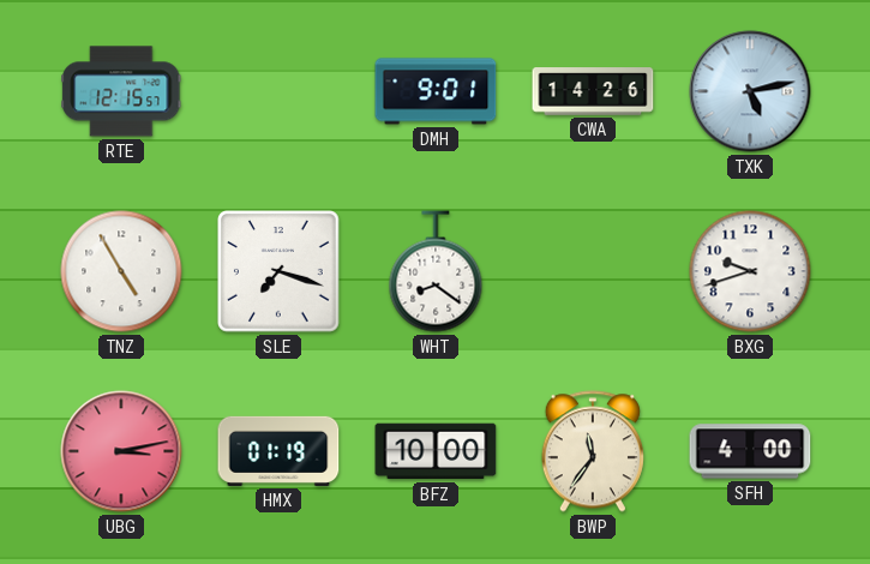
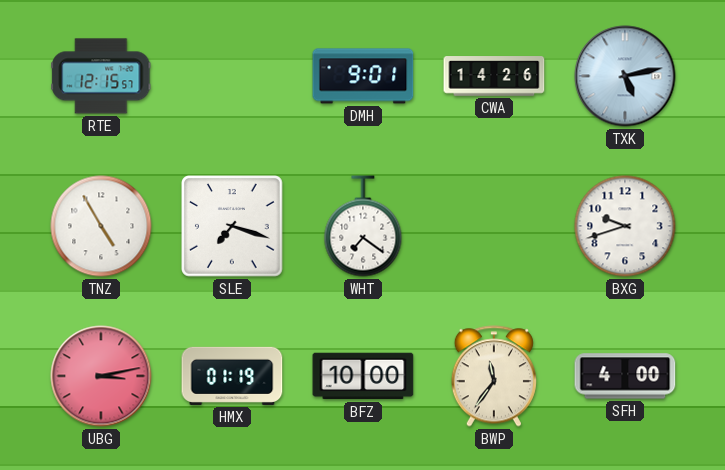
WHT: 8:21 -> 7:21 (363, 226)
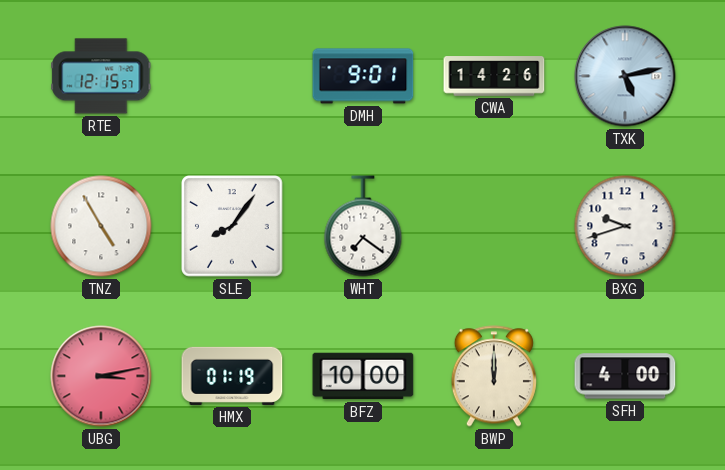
SLE: 7:18 -> 8:06 (233, 227)
BWP: 11:36 -> 12:00 (494, 376)
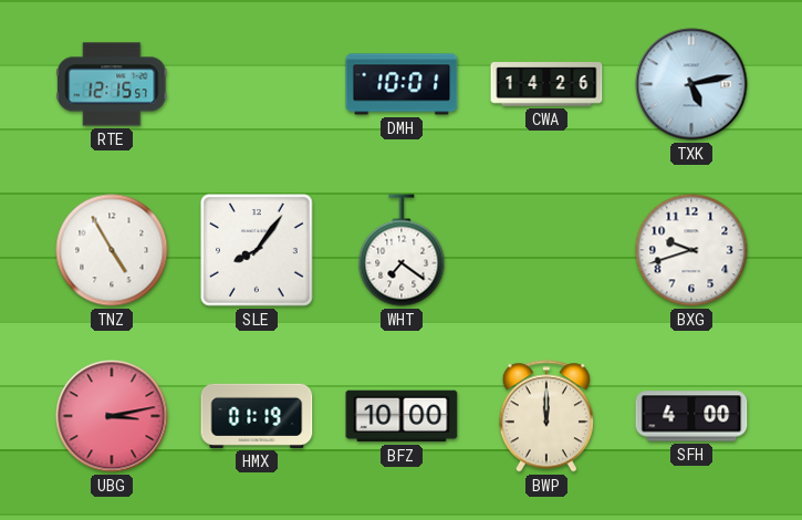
DMH: 9:01 -> 10:01 (402, 84)
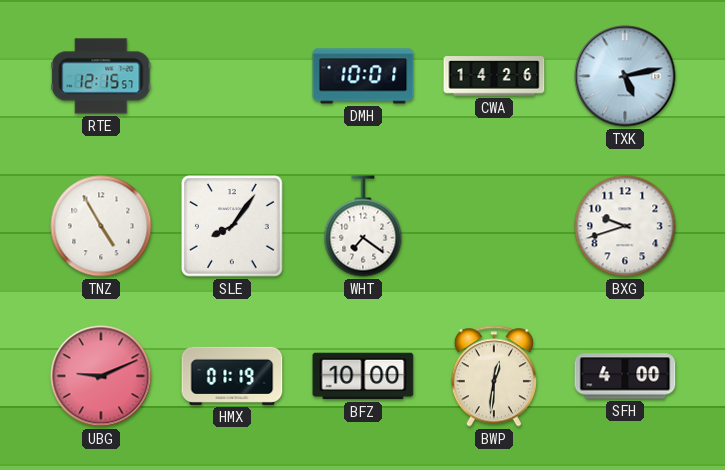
UBG: 3:13 -> 9:11 (101, 376)
BWP: 12:00 -> 12:31 (494, 376)
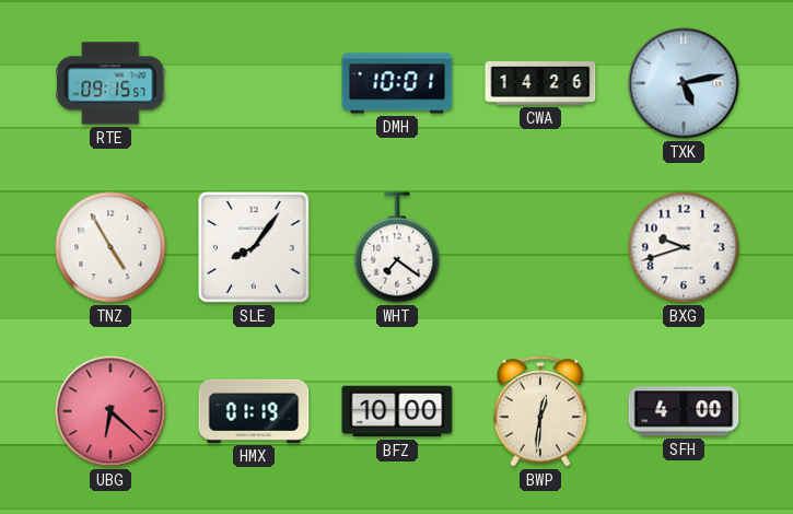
RTE: 12:15 -> 09:15 (110, 83)
UBG: 9:11 -> 6:22 (110, 411)
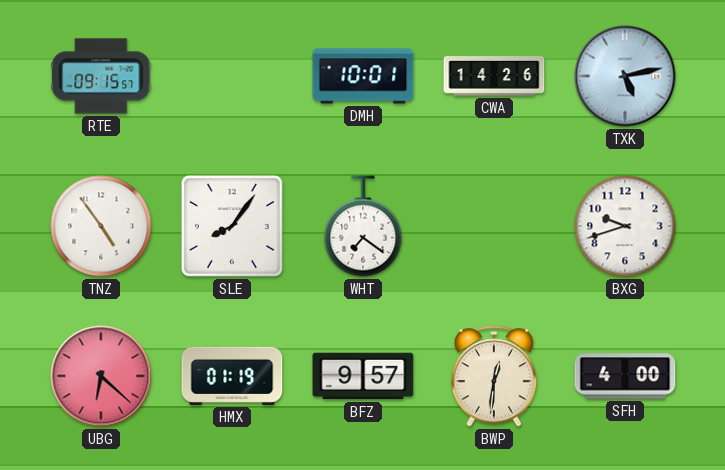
TNZ: 4:55 -> 4:54 (101, 226)
BFZ: 10:00 -> 9:57 (363, 376)
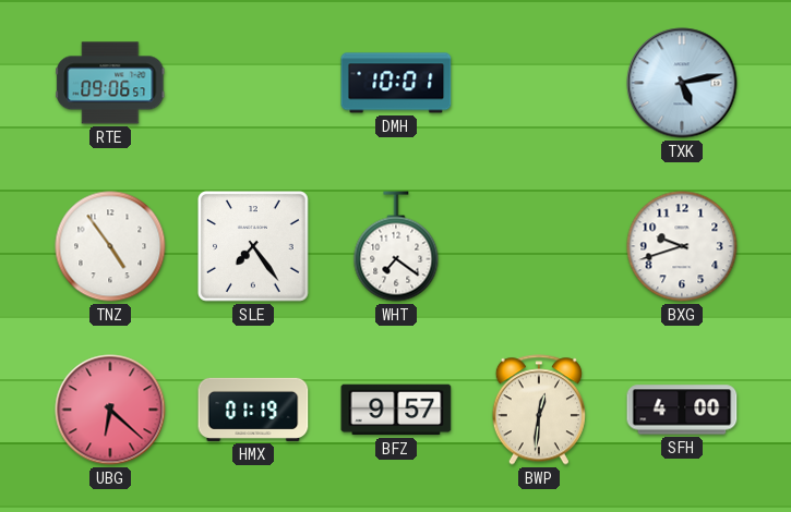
RTE: 09:15 -> 09:06 (110, 83)
CWA: 14:26 -> none (494, 76)
SLE: 8:06 -> 7:24 (254, 247)
